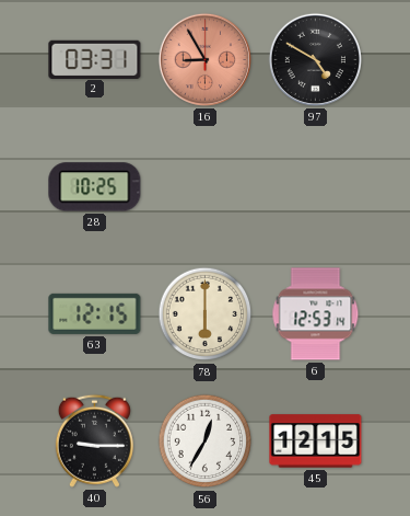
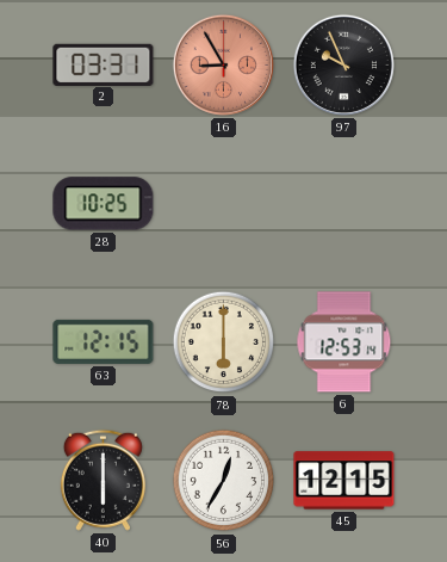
97: 4:50 -> 9:56 (343, 64)
40: 9:15 -> 6:00 (103, 480)
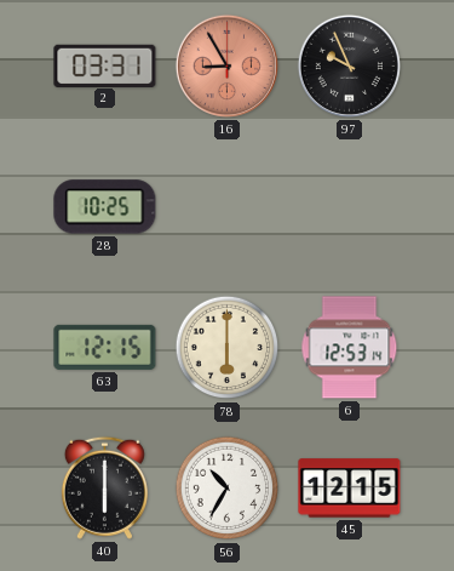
56: 12:35 -> 10:35 (228, 489)
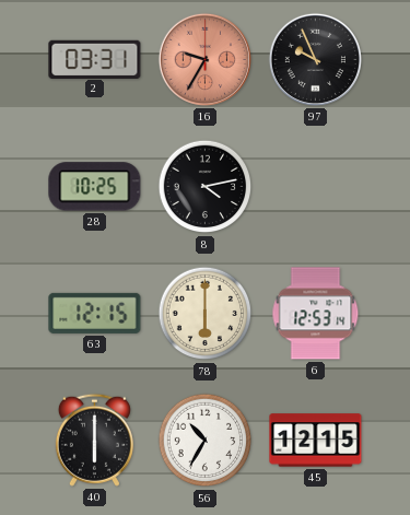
16: 8:55 -> 9:35 (204, 59)
8: none -> 4:13 (206, 187)
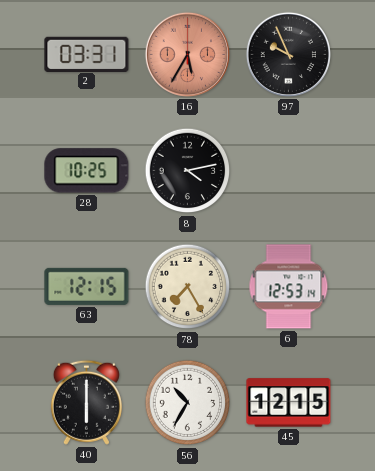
16: 9:35 -> 5:35 (187, 54)
78: 6:00 -> 7:25 (188, 287)
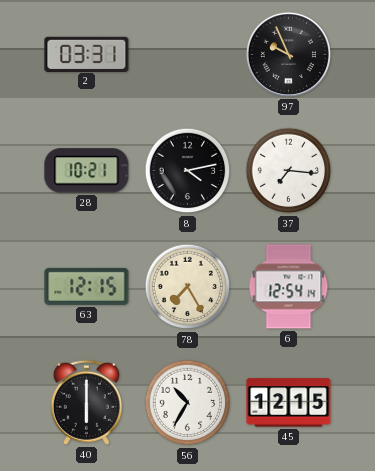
16: 5:35 -> none (187, 54)
28: 10:25 -> 10:21 (87, 171)
37: none -> 7:16 (289, 171)
6: 12:53 -> 12:54 (289, 287)
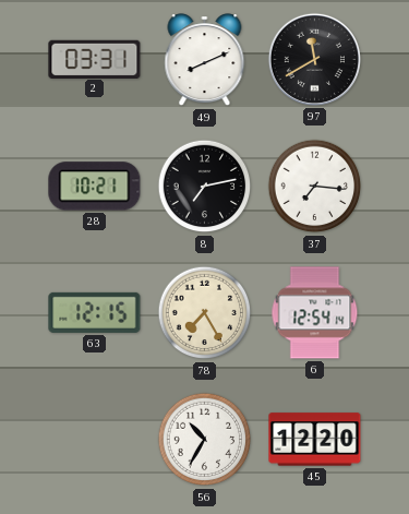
49: none -> 8:11 (205, 60)
97: 9:56 -> 11:40 (314, 59)
8: 4:13 -> 7:13 (205, 187)
40: 6:00 -> none (86, 402)
45: 12:15 -> 12:20 (315, 440)
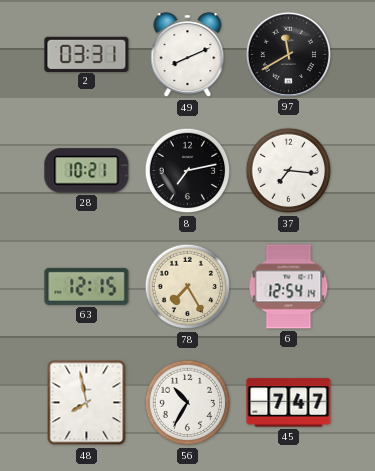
48: none -> 7:58 (87, 403)
45: 12:20 -> 7:47 (289, 403)
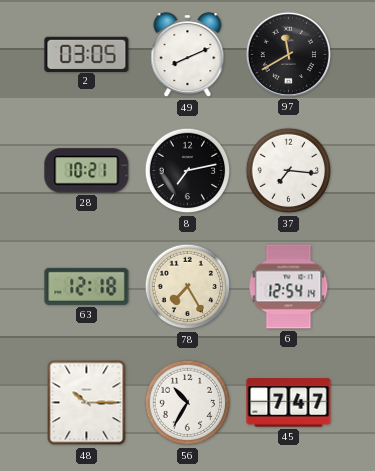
2: 03:31 -> 03:05 (87, 54)
63: 12:15 -> 12:18 (87, 286)
48: 7:58 -> 10:15 (87, 403)
